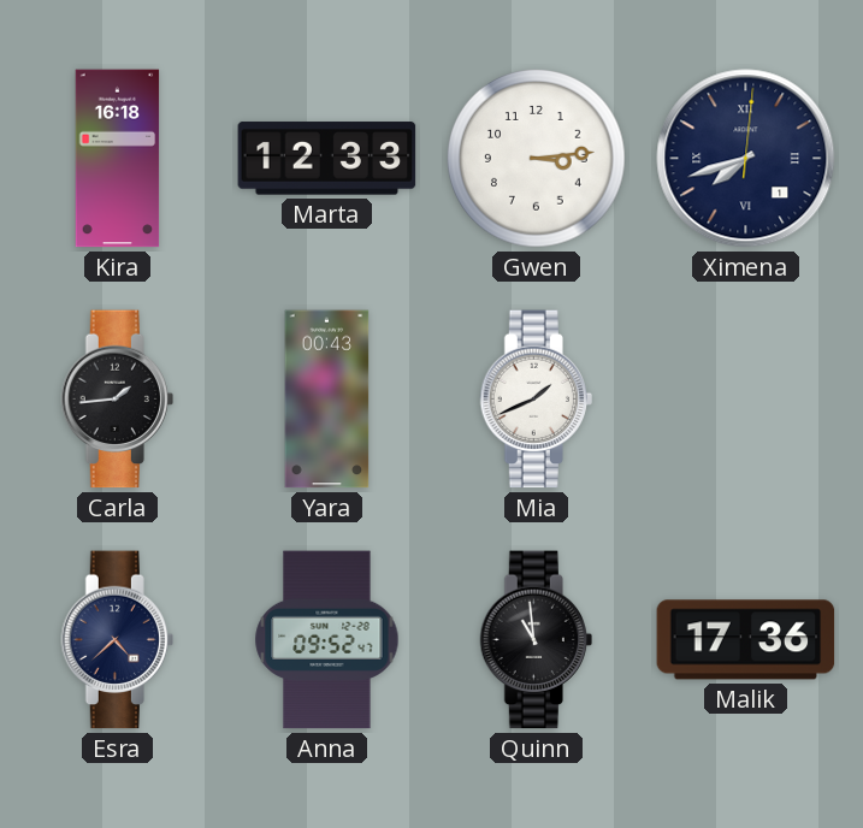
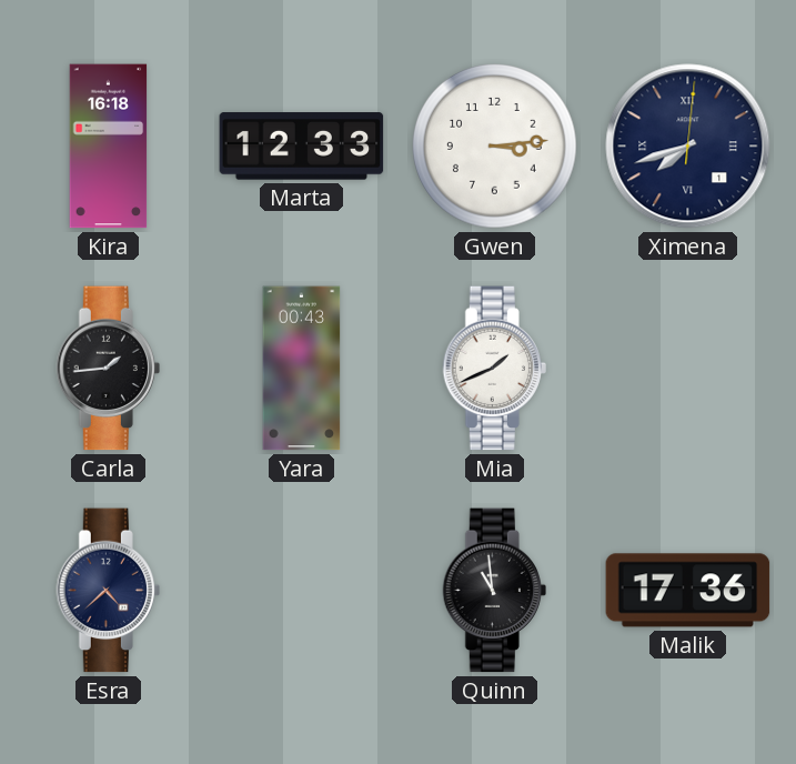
Anna: 09:52 -> none (327, 640)
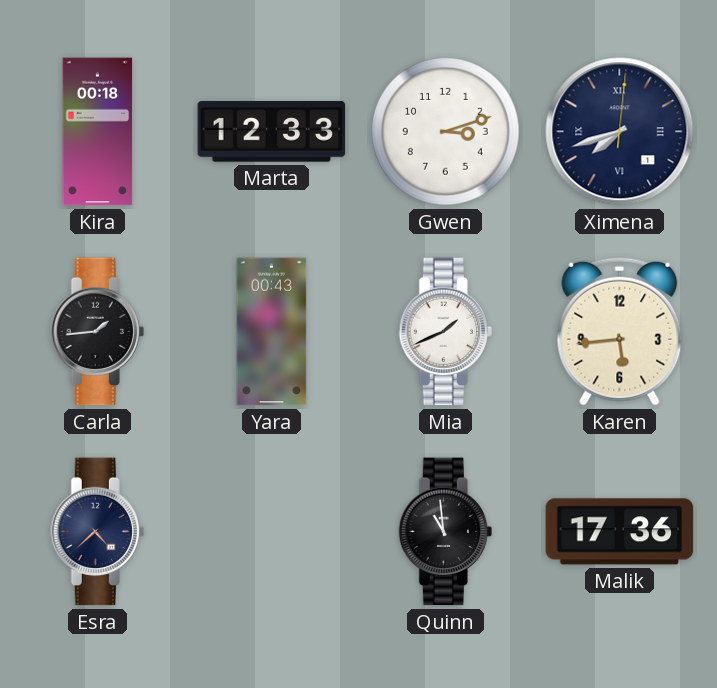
Kira: 16:18 -> 00:18 (98, 132)
Gwen: 3:14 -> 3:12 (446, 132)
Karen: none -> 5:44 (620, 331)
